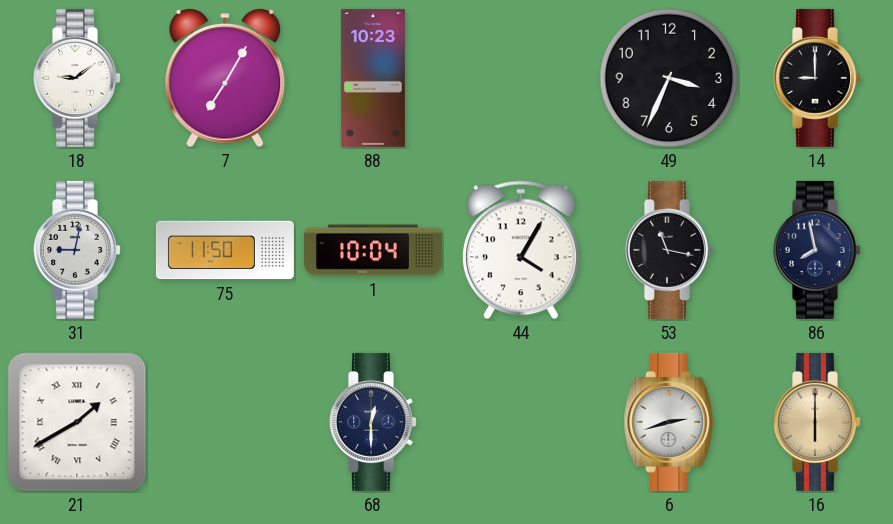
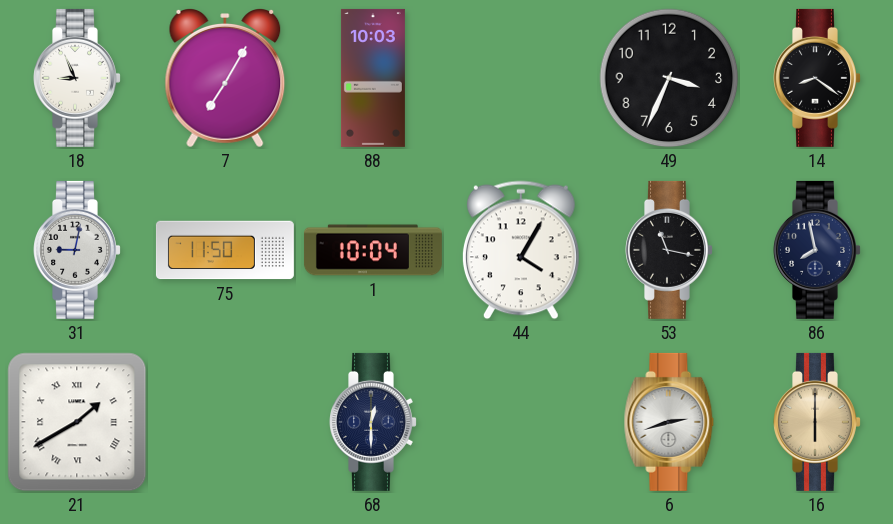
18: 9:09 -> 8:56 (78, 78)
88: 10:23 -> 10:03 (373, 78)
14: 9:00 -> 8:21 (818, 78)
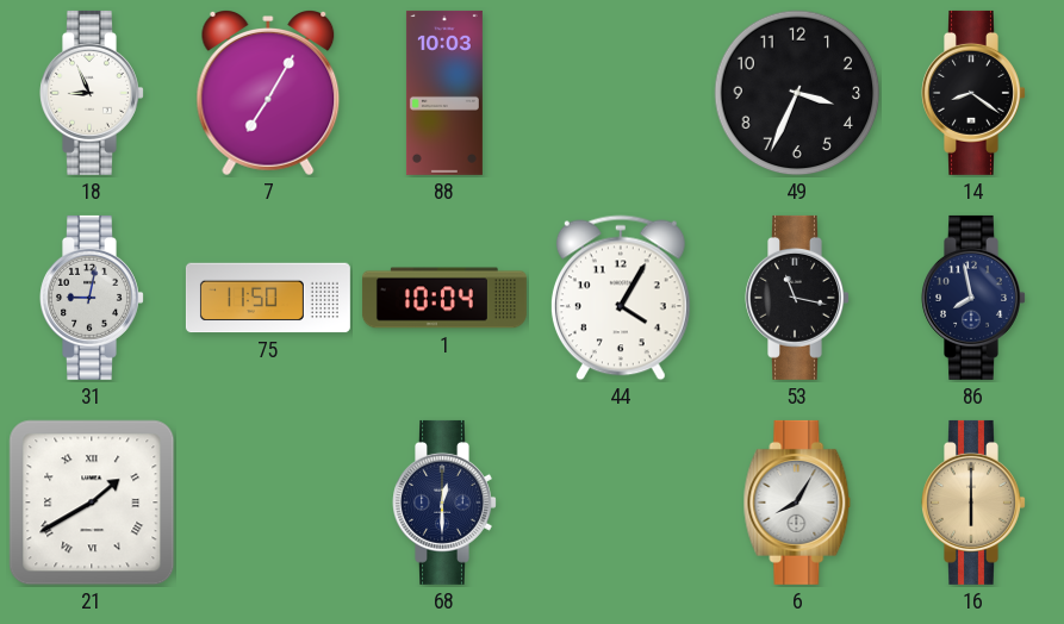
6: 2:42 -> 8:05 (797, 503)
